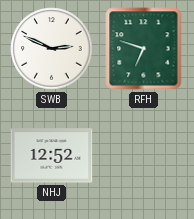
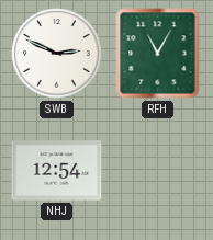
RFH: 6:48 -> 11:05 (158, 54)
NHJ: 12:52 -> 12:54 (57, 171)
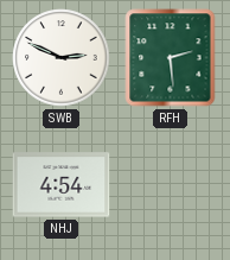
RFH: 11:05 -> 2:29 (171, 58)
NHJ: 12:54 -> 4:54 (62, 185)
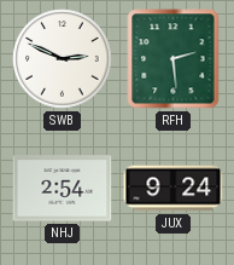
NHJ: 4:54 -> 2:54 (63, 189)
JUX: none -> 9:24 (174, 189)
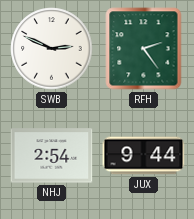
RFH: 2:29 -> 2:24 (144, 49)
JUX: 9:24 -> 9:44 (144, 156)
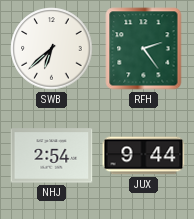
SWB: 2:49 -> 6:38 (52, 49)
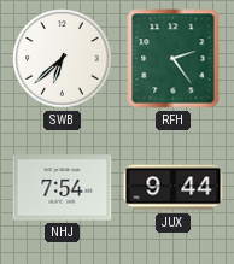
NHJ: 2:54 -> 7:54 (63, 188)
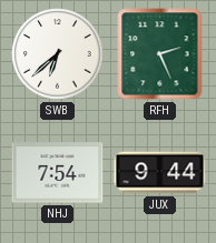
RFH: 2:24 -> 2:26 (160, 54)
